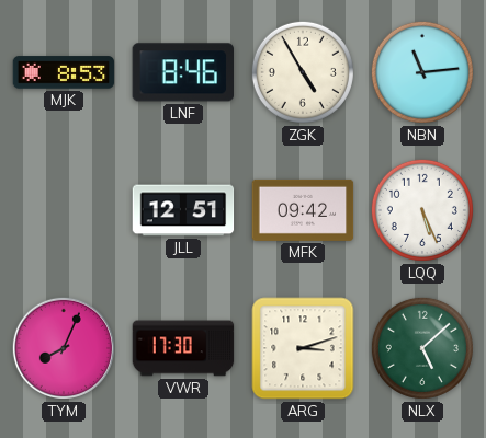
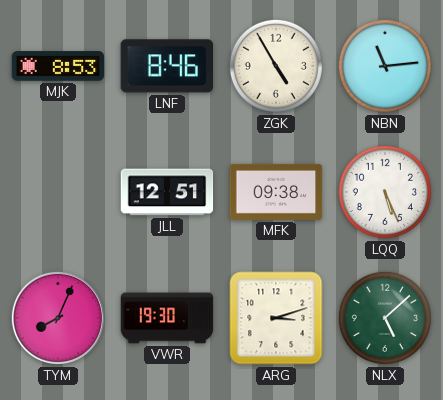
MFK: 09:42 -> 09:38 (276, 192)
VWR: 17:30 -> 19:30 (167, 318)
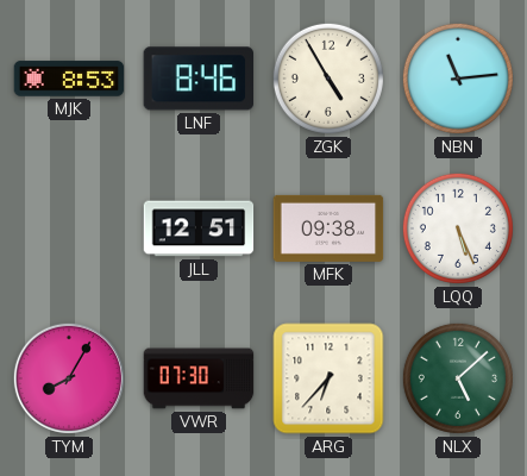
TYM: 8:04 -> 8:05 (69, 378)
VWR: 19:30 -> 07:30 (199, 378)
ARG: 3:12 -> 6:37 (328, 378)
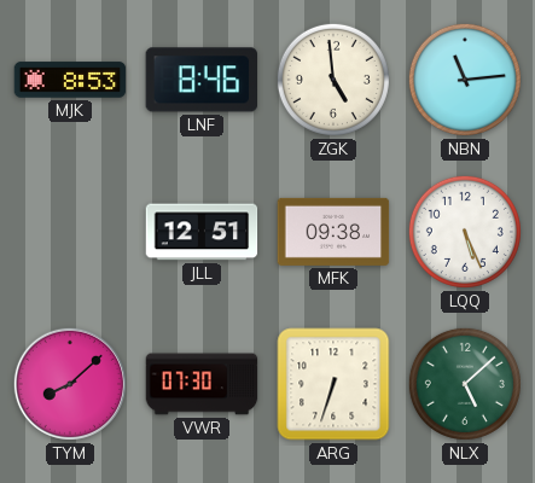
ZGK: 4:55 -> 4:59 (333, 80)
TYM: 8:05 -> 8:08 (70, 384)
ARG: 6:37 -> 6:33 (333, 384)
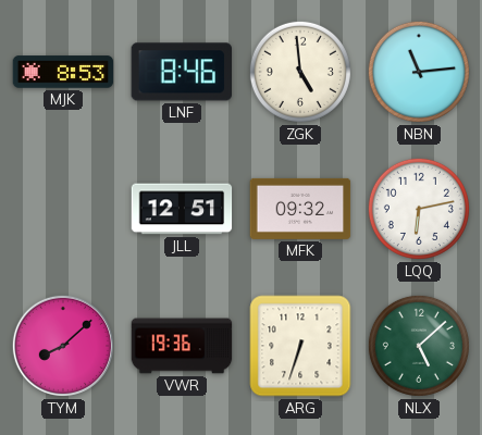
MFK: 09:38 -> 09:32 (300, 209)
LQQ: 5:26 -> 6:13 (419, 209)
VWR: 07:30 -> 19:36 (182, 346)
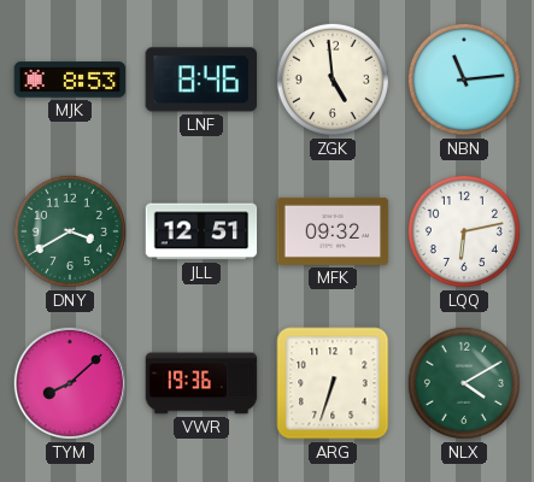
DNY: none -> 3:40 (70, 231)
NLX: 5:08 -> 4:10 (464, 383)
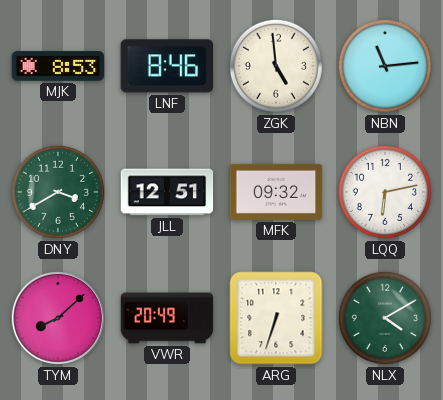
VWR: 19:36 -> 20:49 (167, 318)
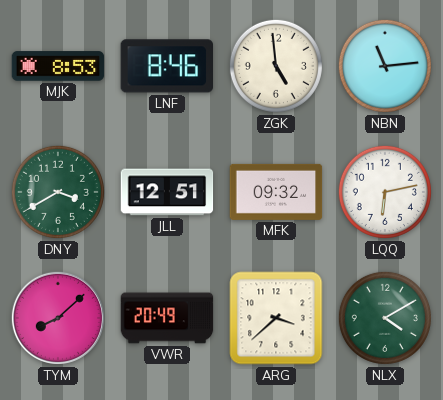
ARG: 6:33 -> 3:38 (276, 318)
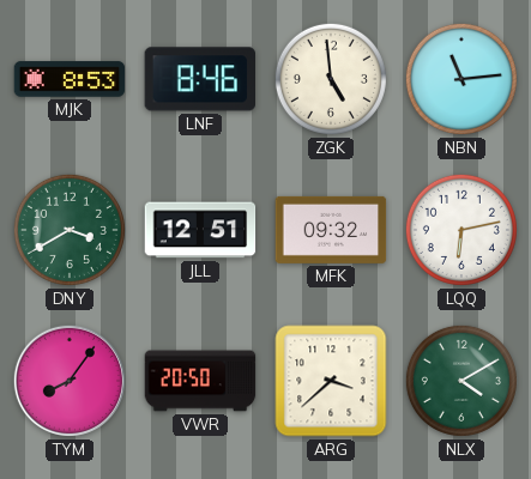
TYM: 8:08 -> 8:06 (70, 381)
VWR: 20:49 -> 20:50 (200, 381)
